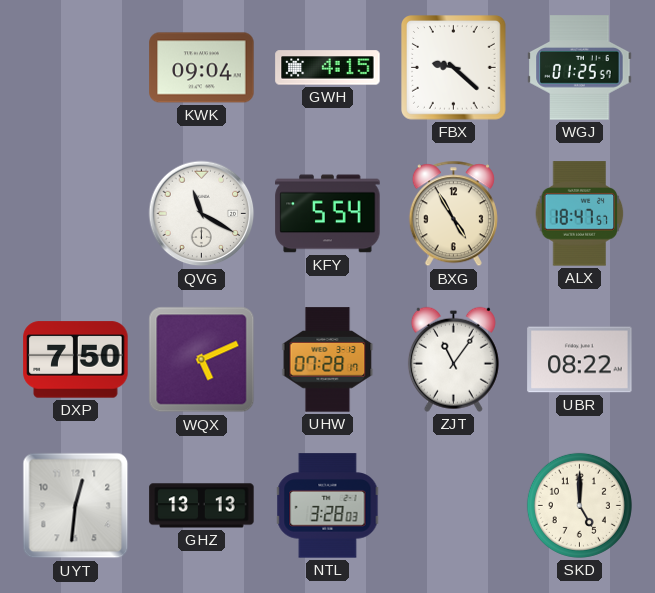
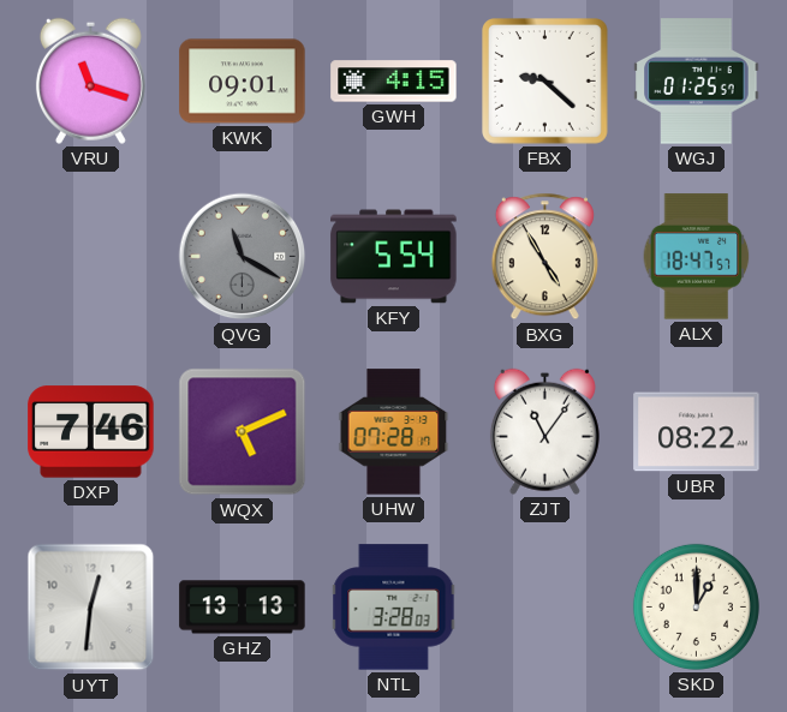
VRU: none -> 11:18 (90, 80)
KWK: 09:04 -> 09:01 (243, 82)
QVG dial: white -> grey (243, 257)
DXP: 7:50 -> 7:46 (91, 432)
SKD: 5:00 -> 1:00 (696, 606)
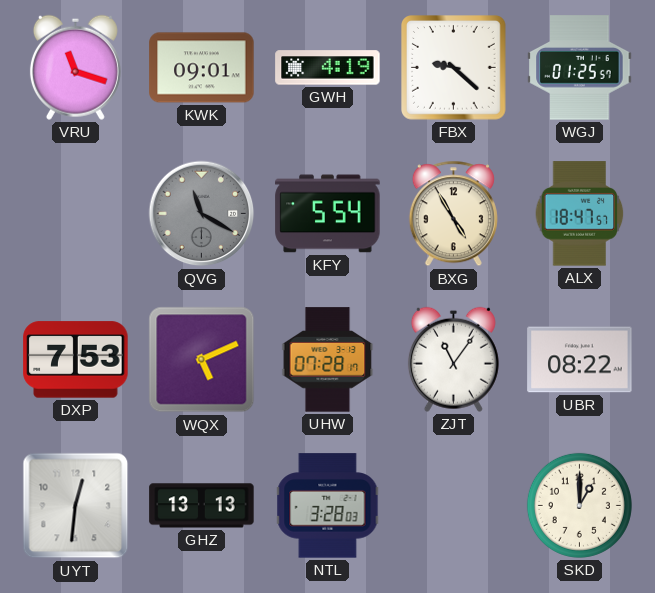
GWH: 4:15 -> 4:19 (328, 68)
DXP: 7:46 -> 7:53 (76, 360)
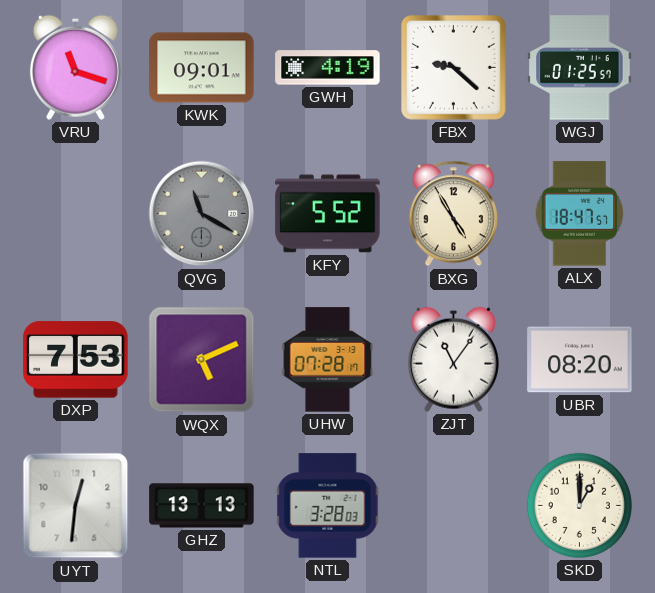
KFY: 5:54 -> 5:52 (328, 214)
UBR: 08:22 -> 08:20 (580, 360)
